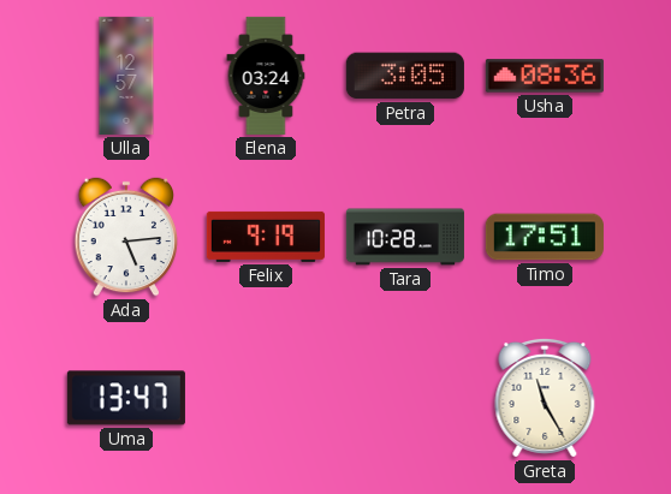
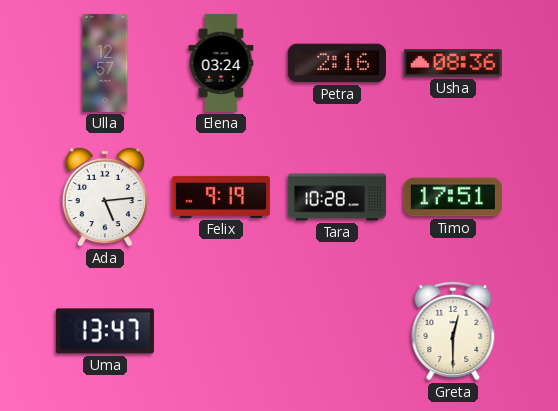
Petra: 3:05 -> 2:16 (337, 63)
Greta: 11:25 -> 12:30 (453, 331)
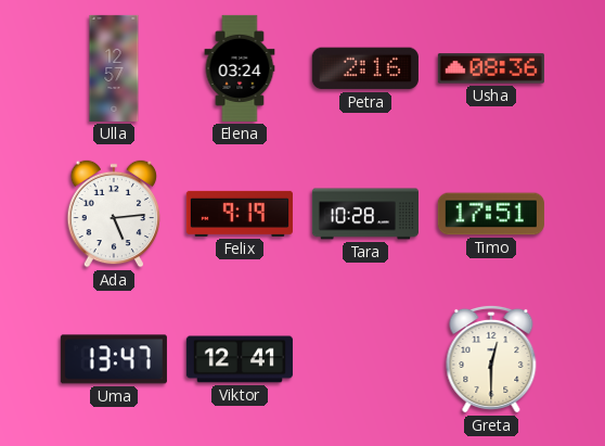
Viktor: none -> 12:41 (240, 359)
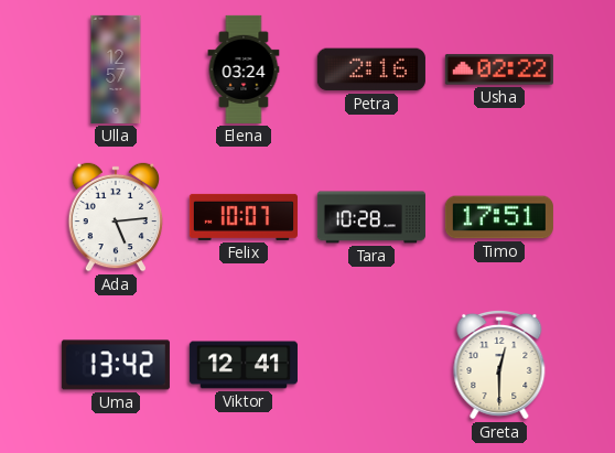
Usha: 08:36 -> 02:22 (499, 69)
Felix: 9:19 -> 10:07 (244, 217)
Uma: 13:47 -> 13:42 (116, 365)
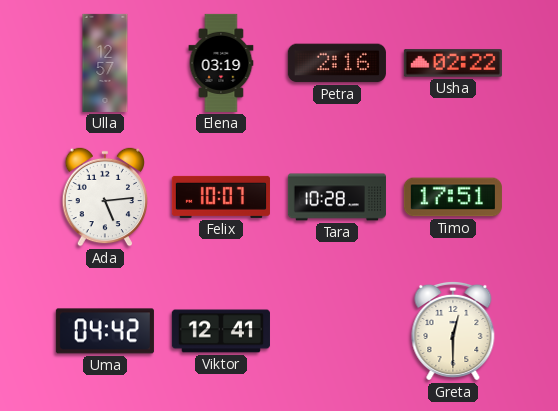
Elena: 03:24 -> 03:19 (221, 63)
Uma: 13:42 -> 04:42 (105, 331)
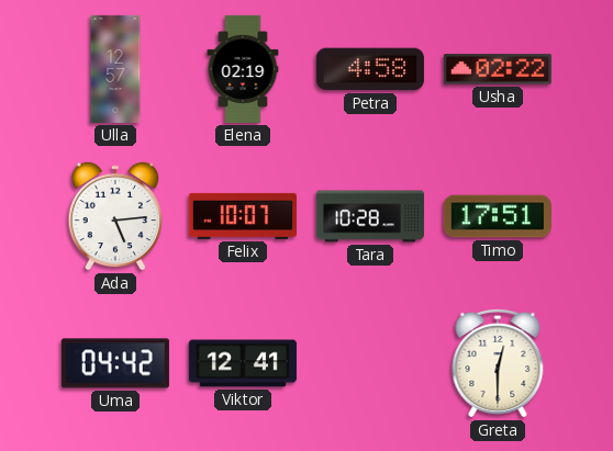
Elena: 03:19 -> 02:19 (243, 69)
Petra: 2:16 -> 4:58 (370, 69)
